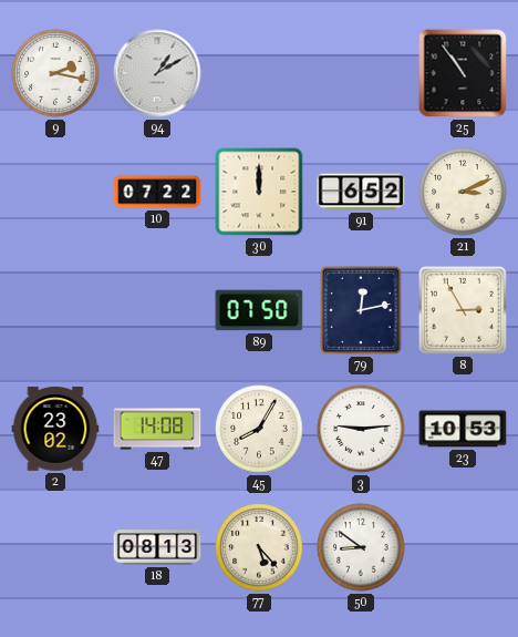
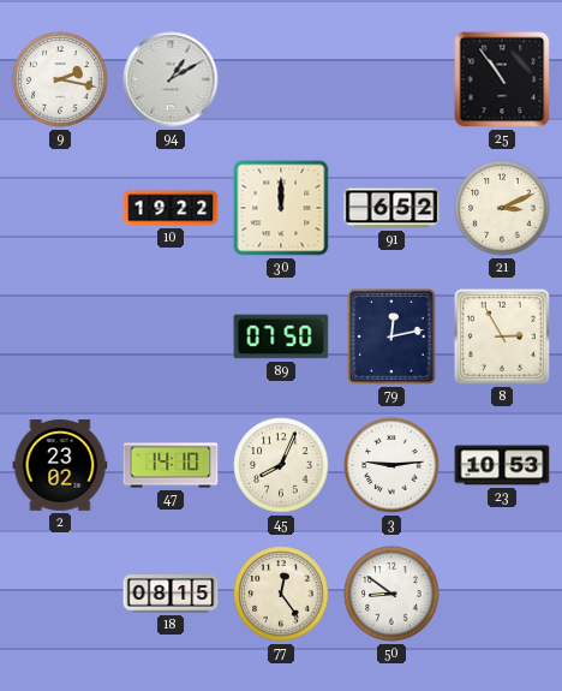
10: 07:22 -> 19:22 (171, 208)
47: 14:08 -> 14:10 (171, 465)
45: 8:05 -> 8:04 (281, 465)
18: 08:13 -> 08:15 (171, 594)
77: 5:23 -> 12:24 (281, 594)
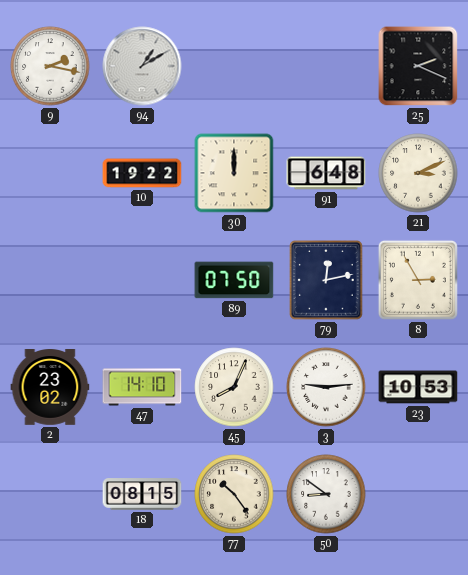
25: 10:54 -> 2:19 (418, 66)
91: 6:52 -> 6:48 (326, 173)
77: 12:24 -> 10:24 (234, 494)
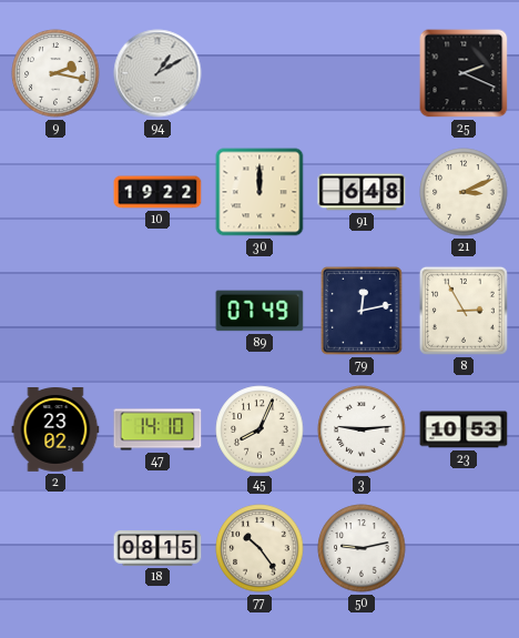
89: 07:50 -> 07:49 (259, 311)
50: 8:51 -> 9:13 (362, 548)
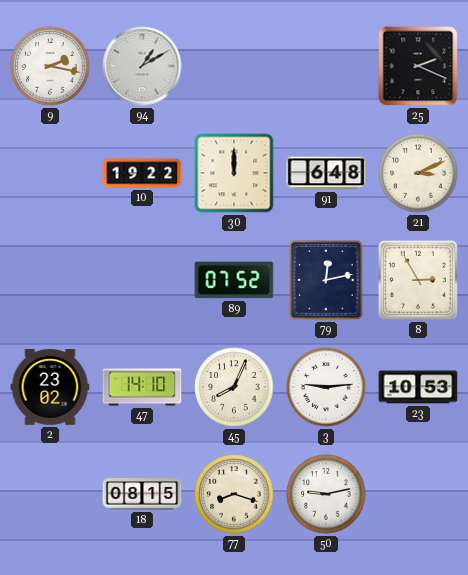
89: 07:49 -> 07:52 (234, 280)
77: 10:24 -> 8:18 (234, 494)
